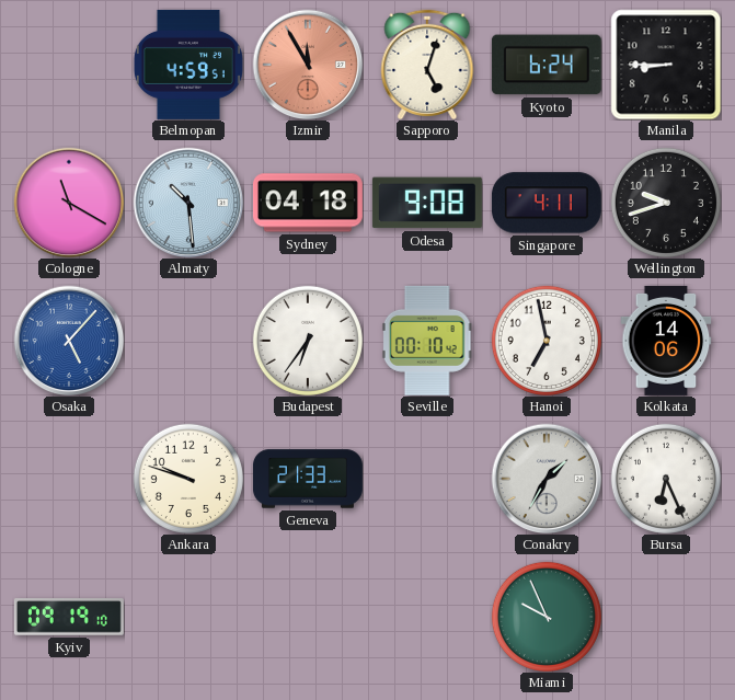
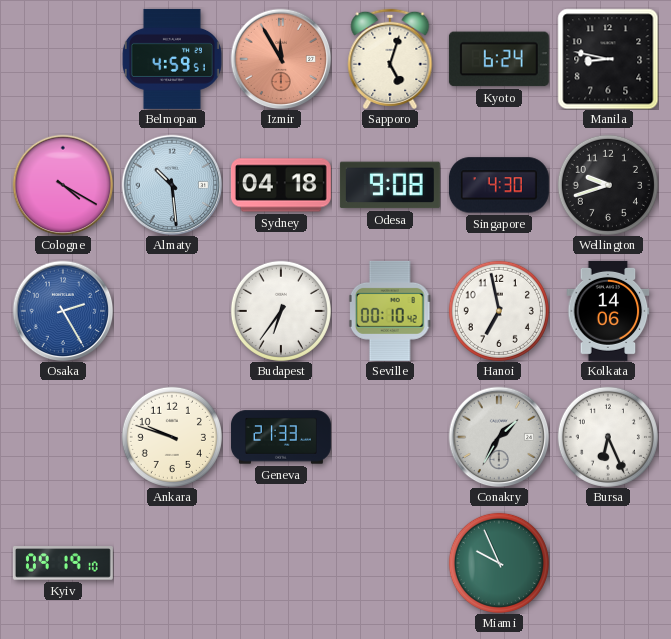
Manila: 8:45 -> 8:47 (608, 59)
Cologne: 11:20 -> 4:20 (63, 185)
Singapore: 4:11 -> 4:30 (499, 185)
Osaka: 5:07 -> 2:25 (63, 311)
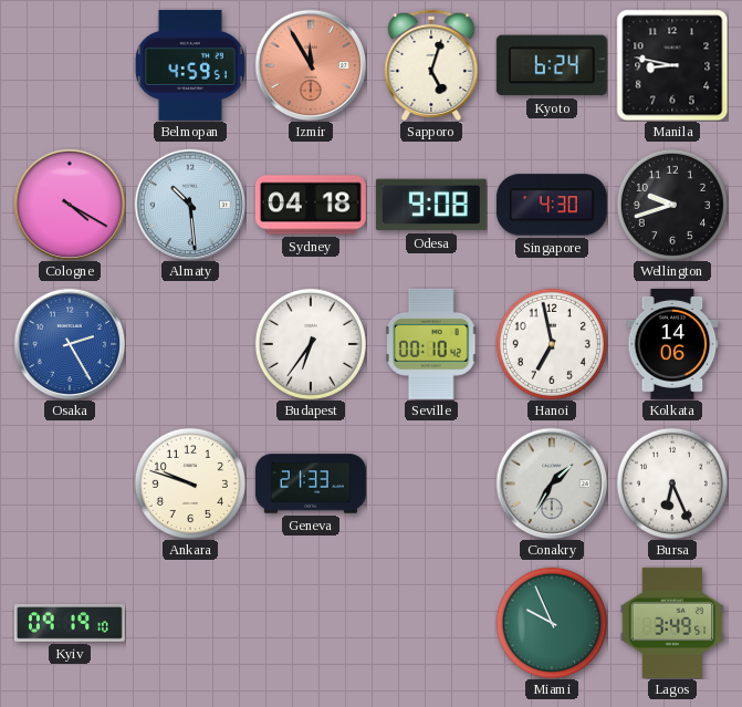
Lagos: none -> 3:49 (672, 623)
